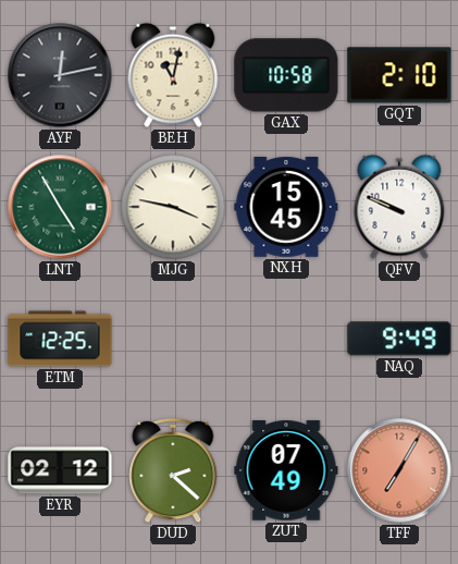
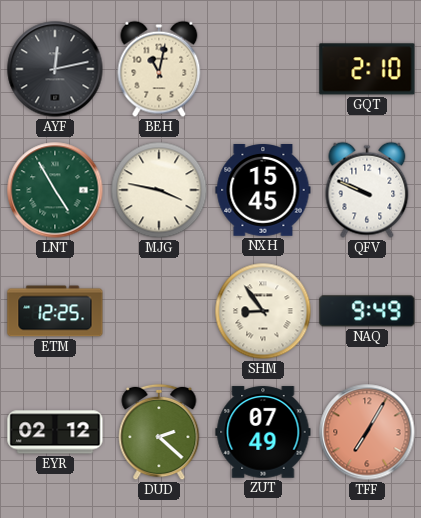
GAX: 10:58 -> none (286, 75)
SHM: none -> 8:54 (263, 311)
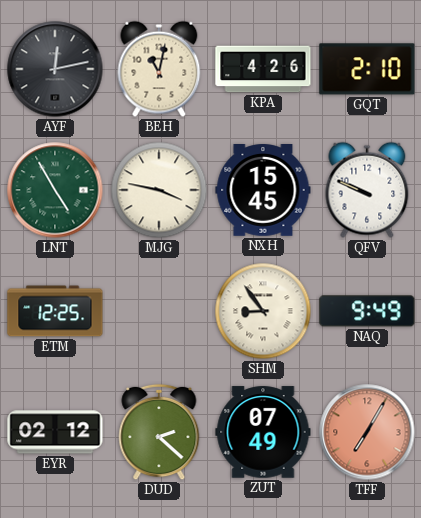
KPA: none -> 4:26 (263, 69)
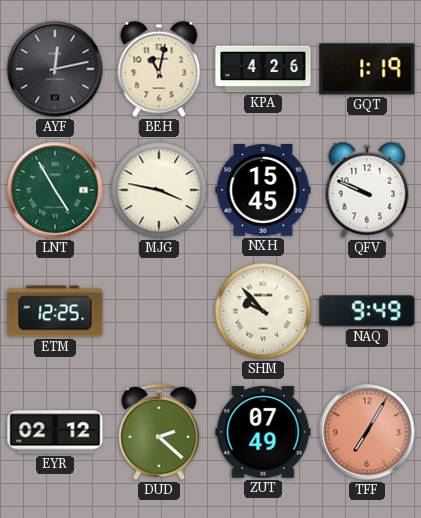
GQT: 2:10 -> 1:19 (367, 69)
SHM: 8:54 -> 9:53 (263, 311)
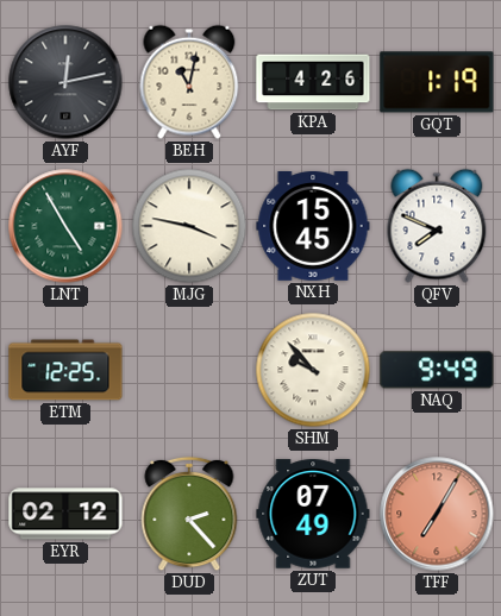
QFV: 9:49 -> 7:49 (437, 226)
DUD: 2:22 -> 2:23 (189, 514)
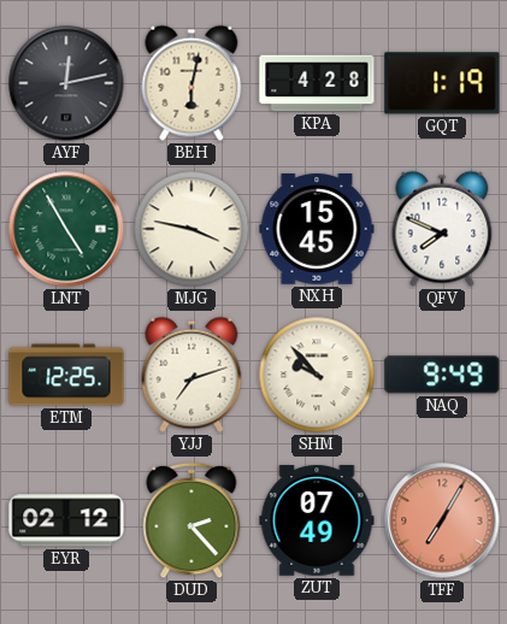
BEH: 11:02 -> 6:02 (191, 83)
KPA: 4:26 -> 4:28 (317, 83)
YJJ: none -> 7:12 (191, 375)
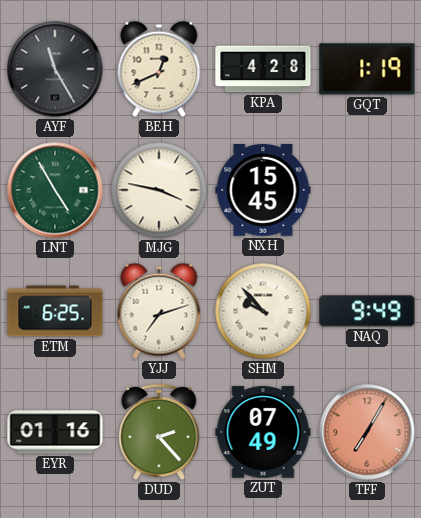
AYF: 12:13 -> 11:25 (55, 69)
BEH: 6:02 -> 12:41 (159, 69)
QFV: 7:49 -> none (442, 229)
ETM: 12:25 -> 6:25 (55, 311)
EYR: 02:12 -> 01:16 (55, 432)
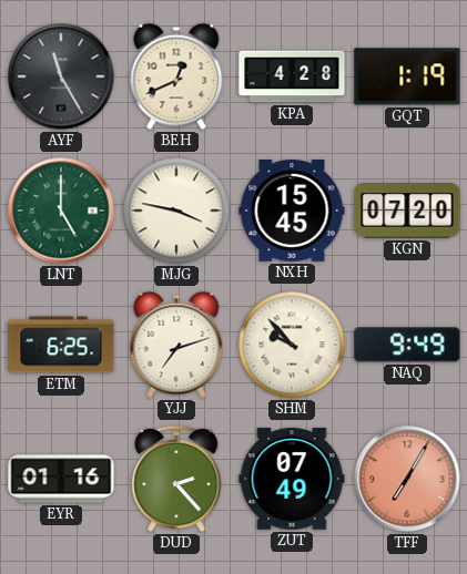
LNT: 4:55 -> 5:00 (61, 211)
KGN: none -> 07:20 (407, 212)
